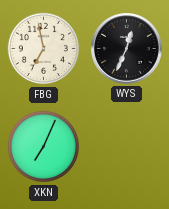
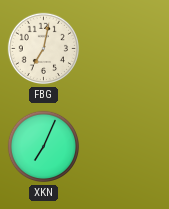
FBG: 6:58 -> 7:02 (44, 49)
WYS: 12:34 -> none (127, 49)
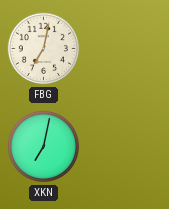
XKN: 7:04 -> 7:02 (44, 147)
